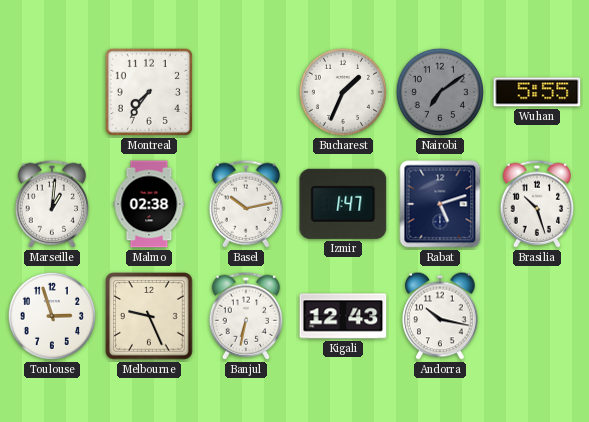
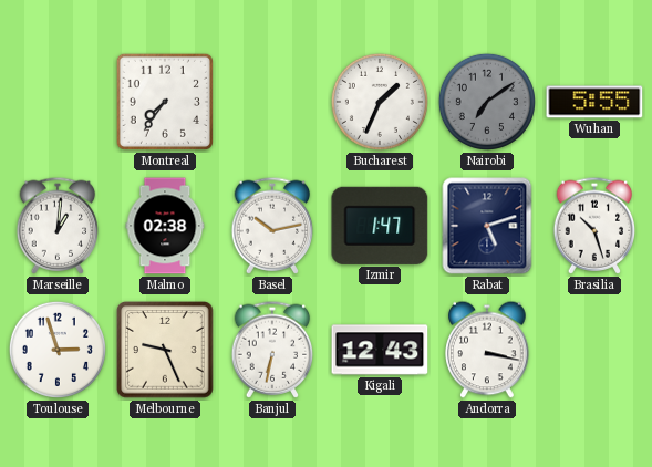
Andorra: 10:17 -> 3:17 (487, 350)
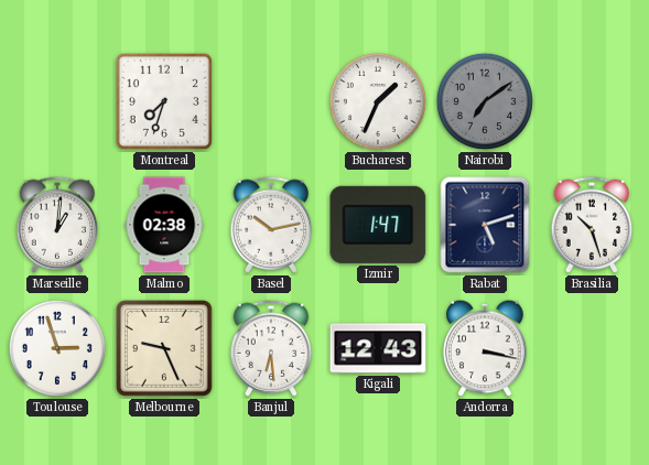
Montreal: 7:36 -> 7:33 (164, 101)
Wuhan: 5:55 -> none (594, 102)
Banjul: 6:32 -> 6:29 (271, 348)
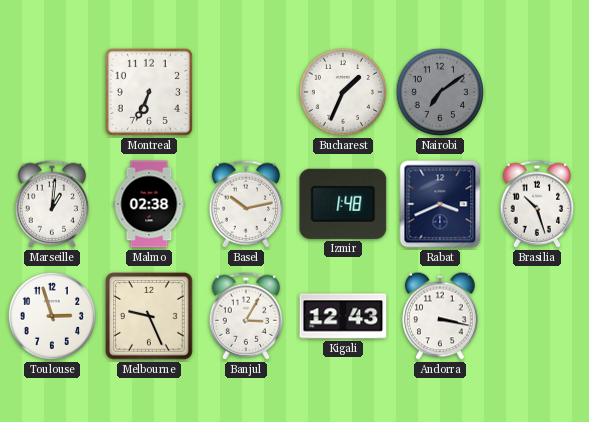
Montreal: 7:33 -> 6:34 (149, 92)
Izmir: 1:47 -> 1:48 (343, 204)
Rabat: 5:12 -> 3:41 (440, 204)
Banjul: 6:29 -> 3:05 (246, 316)
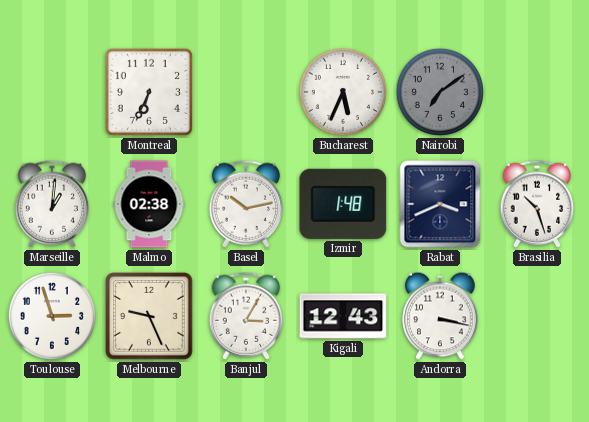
Bucharest: 1:34 -> 5:34 (343, 92)
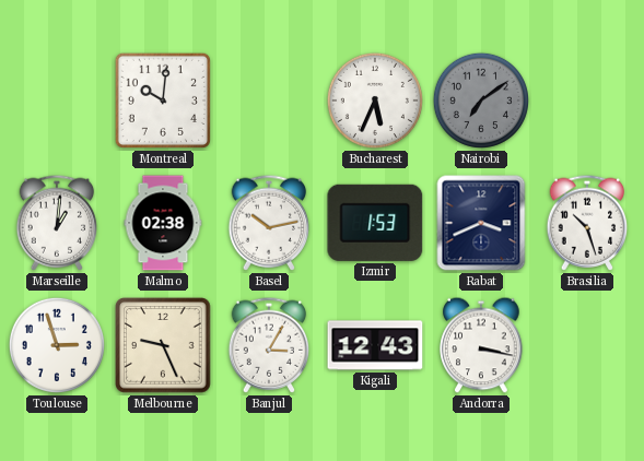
Montreal: 6:34 -> 10:01 (163, 101)
Izmir: 1:48 -> 1:53 (375, 223)
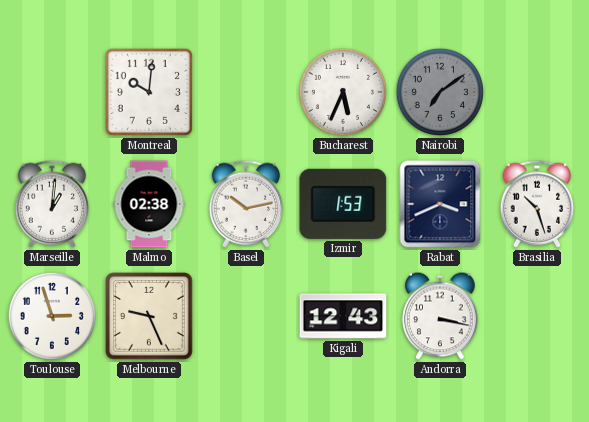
Banjul: 3:05 -> none (269, 345)
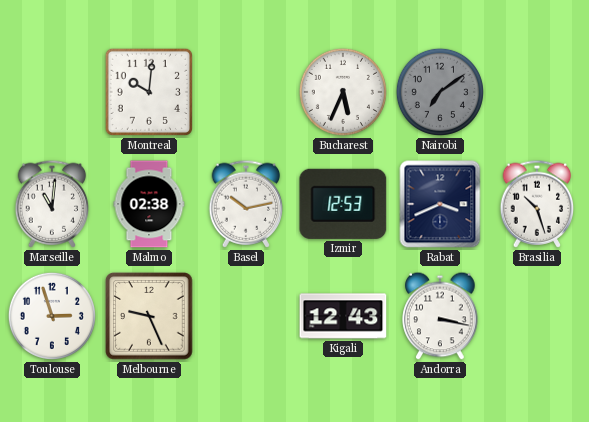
Marseille: 1:01 -> 11:01 (52, 204)
Izmir: 1:53 -> 12:53 (343, 204)
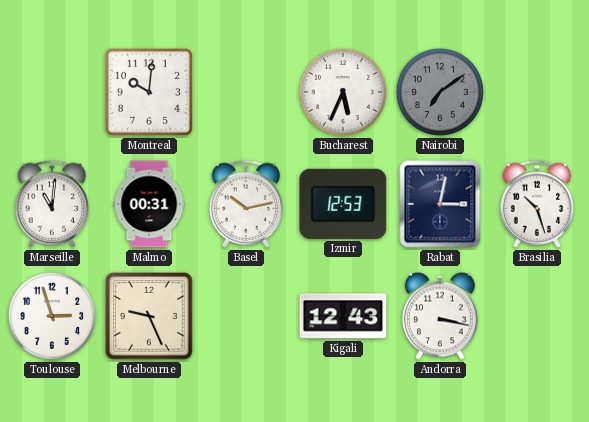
Malmo: 02:38 -> 00:31 (149, 204)
Rabat: 3:41 -> 3:02 (440, 204)
